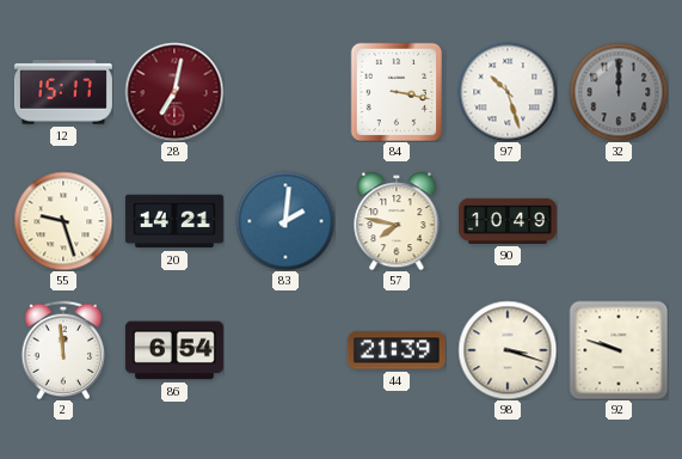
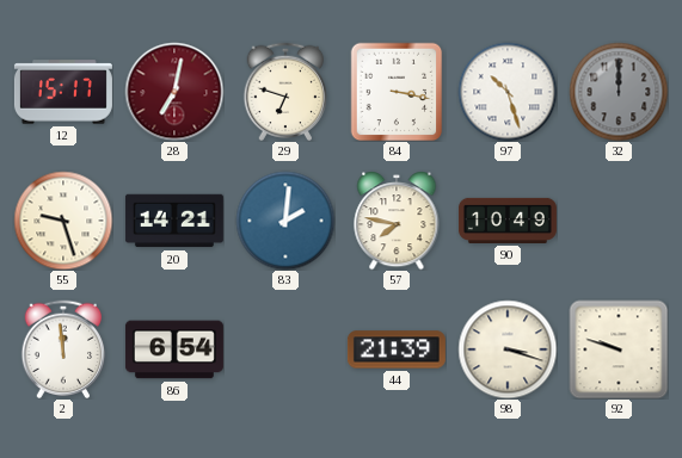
29: none -> 6:48 (285, 92)
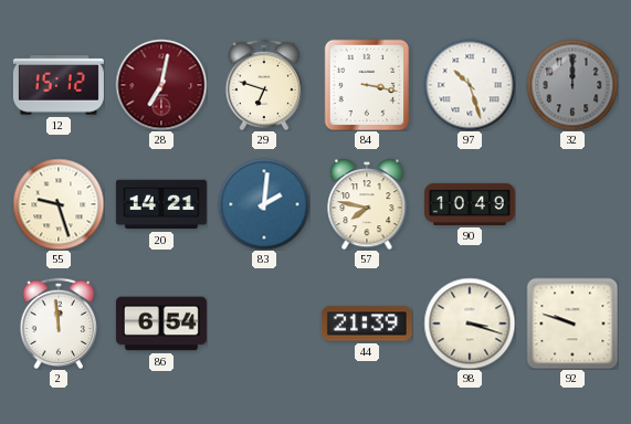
12: 15:17 -> 15:12 (59, 85)
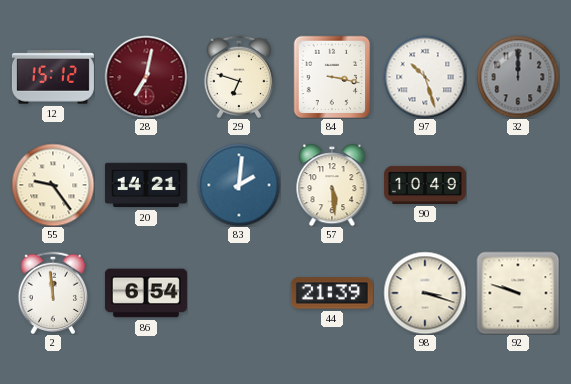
55: 9:27 -> 9:24 (53, 185)
57: 7:47 -> 5:29 (332, 185)
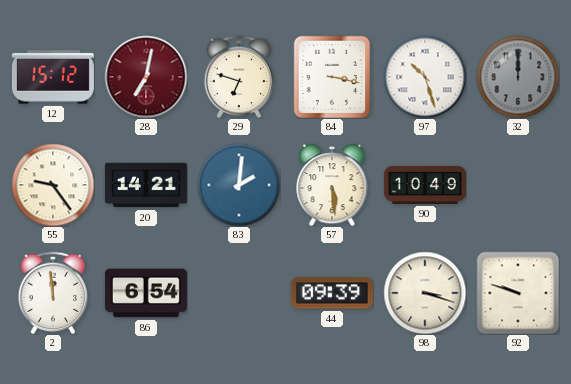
44: 21:39 -> 09:39 (332, 293)
